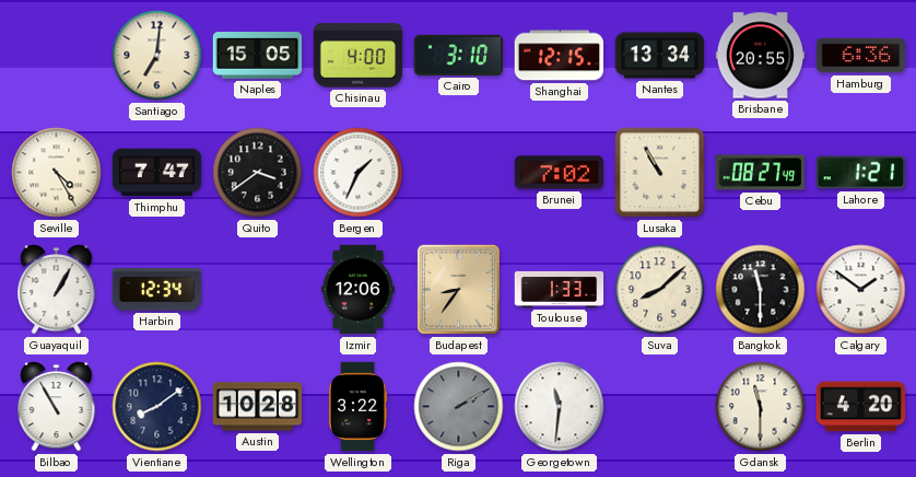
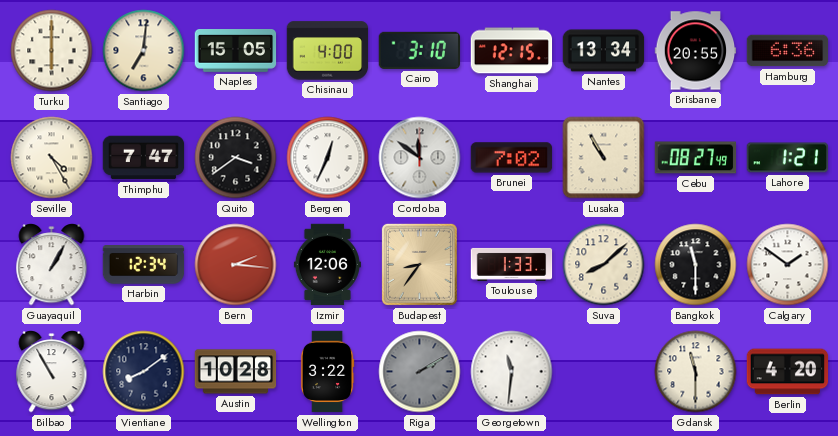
Turku: none -> 6:00 (52, 51)
Bergen: 1:34 -> 12:34 (328, 158)
Cordoba: none -> 11:51 (420, 158)
Bern: none -> 2:16 (236, 265)
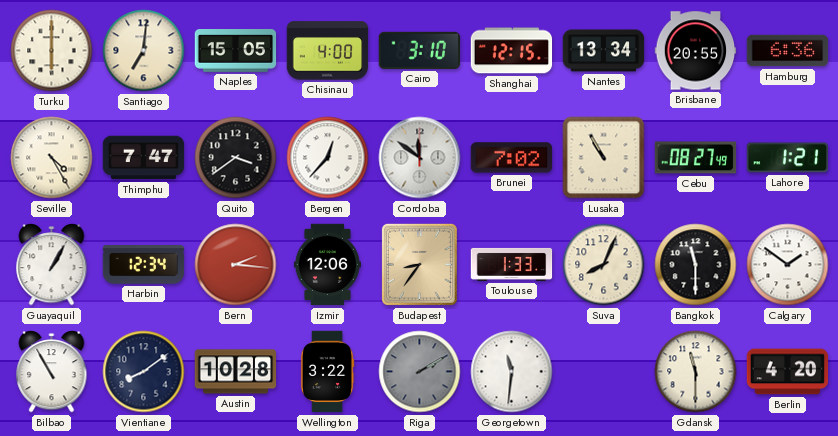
Bergen: 12:34 -> 12:37 (328, 158)
Suva: 8:08 -> 8:04 (604, 265)
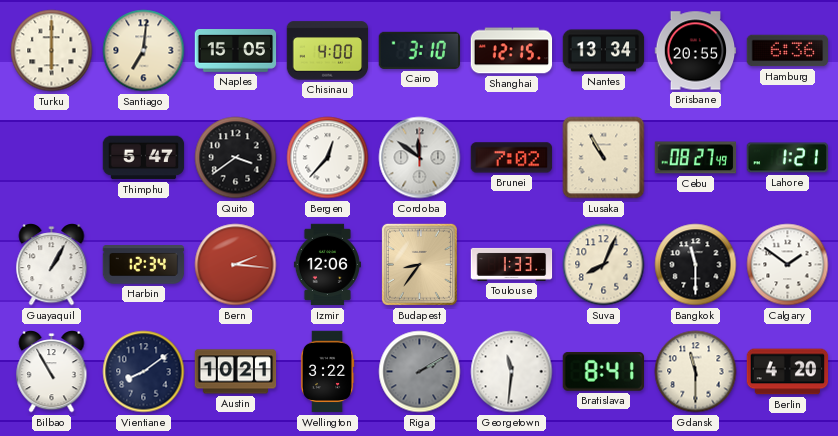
Seville: 4:25 -> none (52, 158)
Thimphu: 7:47 -> 5:47 (144, 158)
Austin: 10:28 -> 10:21 (236, 372)
Bratislava: none -> 8:41 (603, 372)
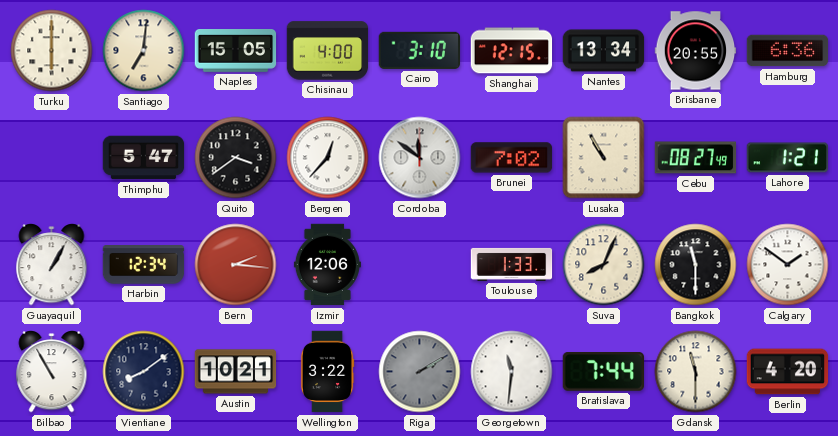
Budapest: 8:36 -> none (419, 264)
Bratislava: 8:41 -> 7:44 (603, 372)
